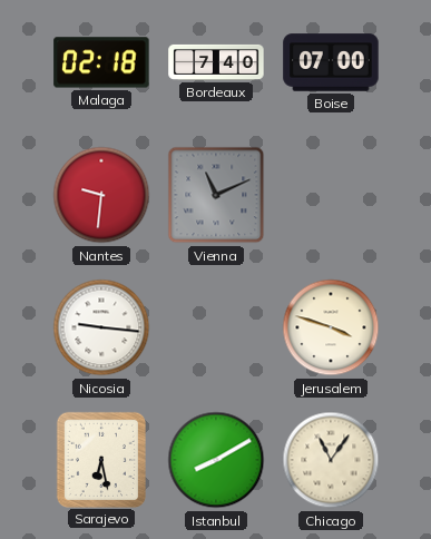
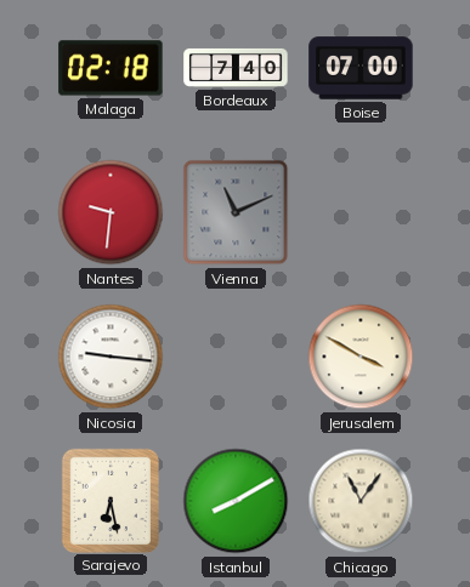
Jerusalem: 3:48 -> 3:50 (361, 357)
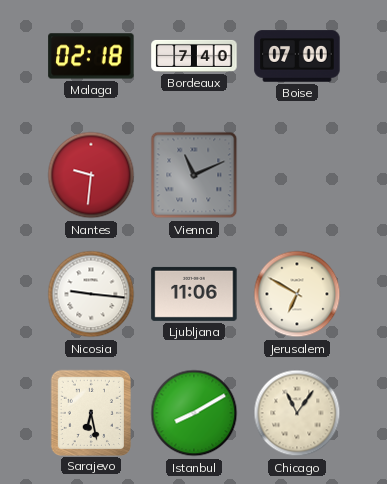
Ljubljana: none -> 11:06 (194, 294)
Jerusalem: 3:50 -> 6:50 (297, 294)
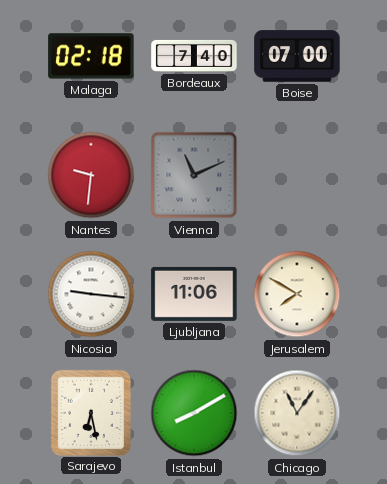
Jerusalem: 6:50 -> 7:50 (297, 294)
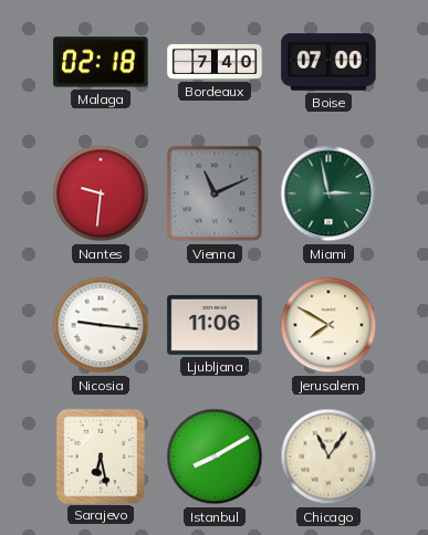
Miami: none -> 2:58 (328, 193)
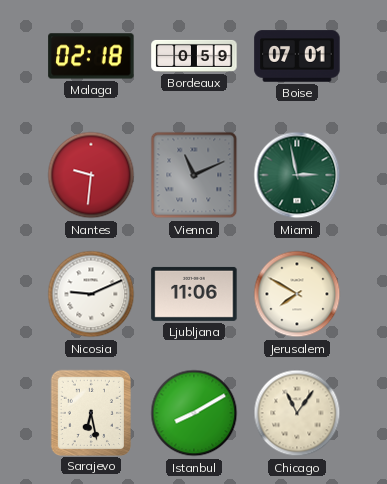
Bordeaux: 7:40 -> 0:59 (194, 56)
Boise: 07:00 -> 07:01 (297, 56)
Nicosia: 9:16 -> 9:11 (91, 294)
